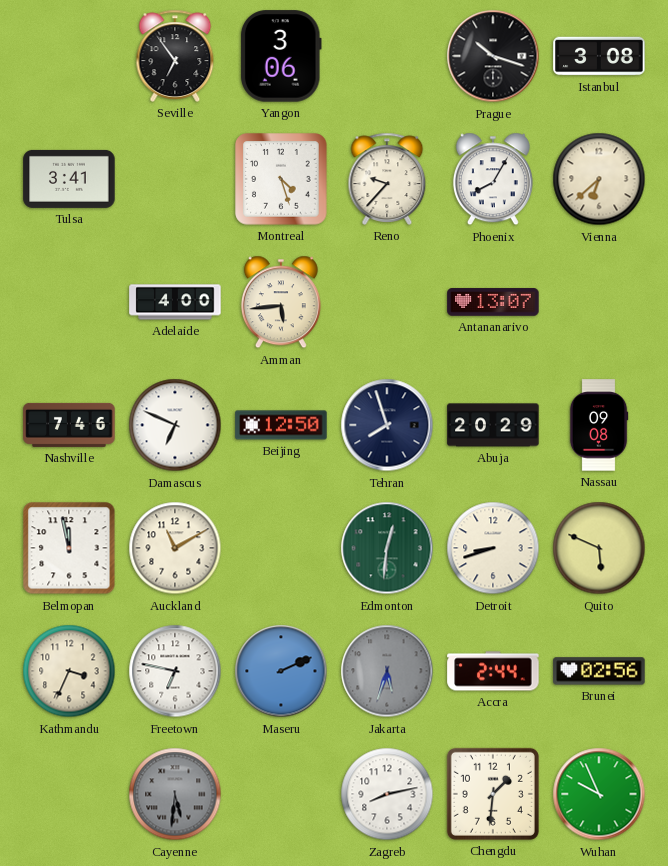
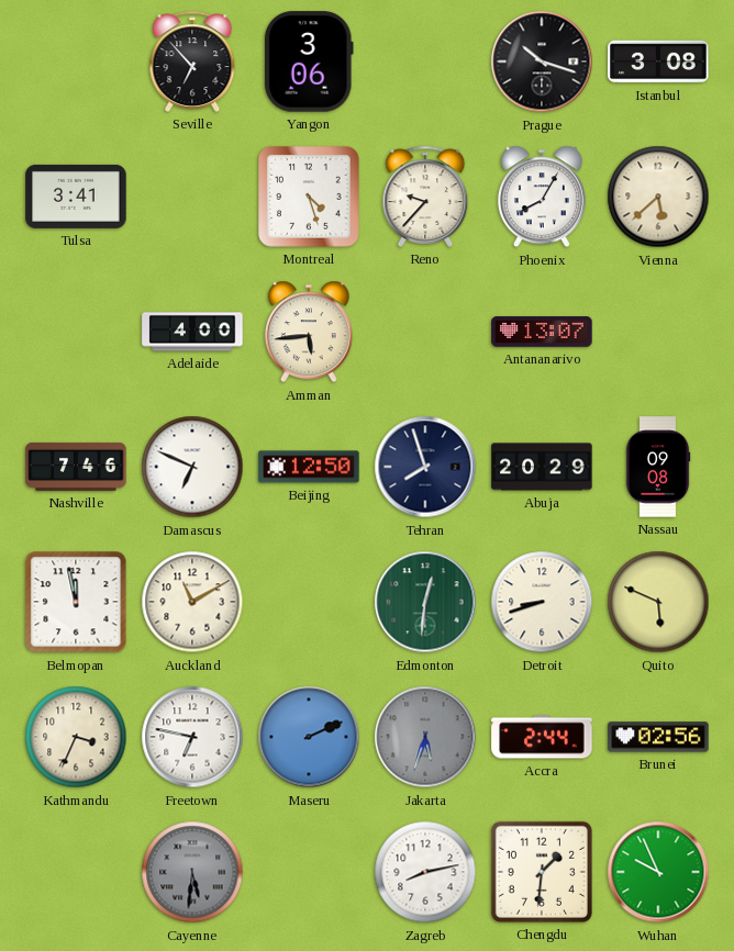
Seville: 6:54 -> 6:53 (192, 61)
Vienna: 6:38 -> 5:38 (658, 197)
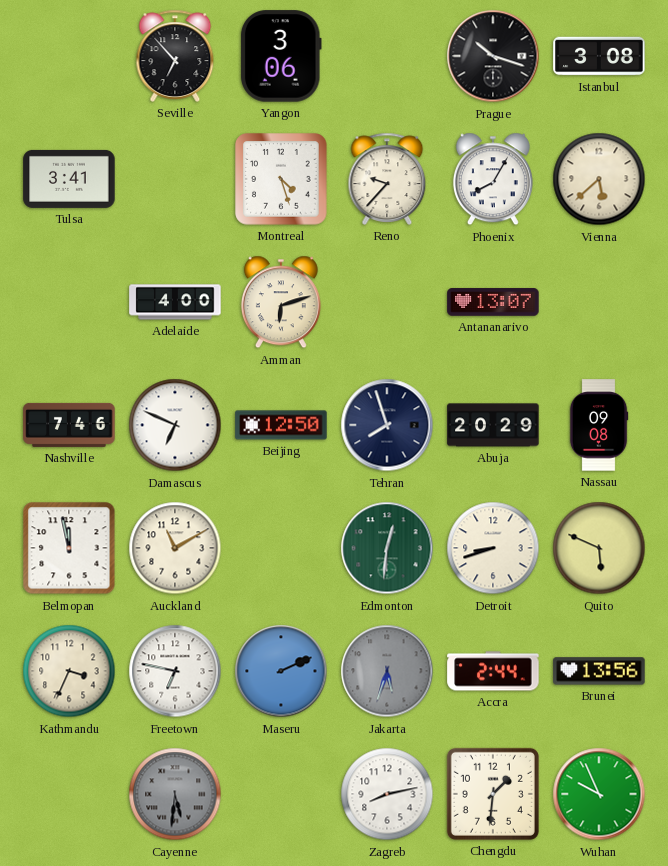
Amman: 5:44 -> 6:12 (281, 302)
Brunei: 02:56 -> 13:56 (599, 671)
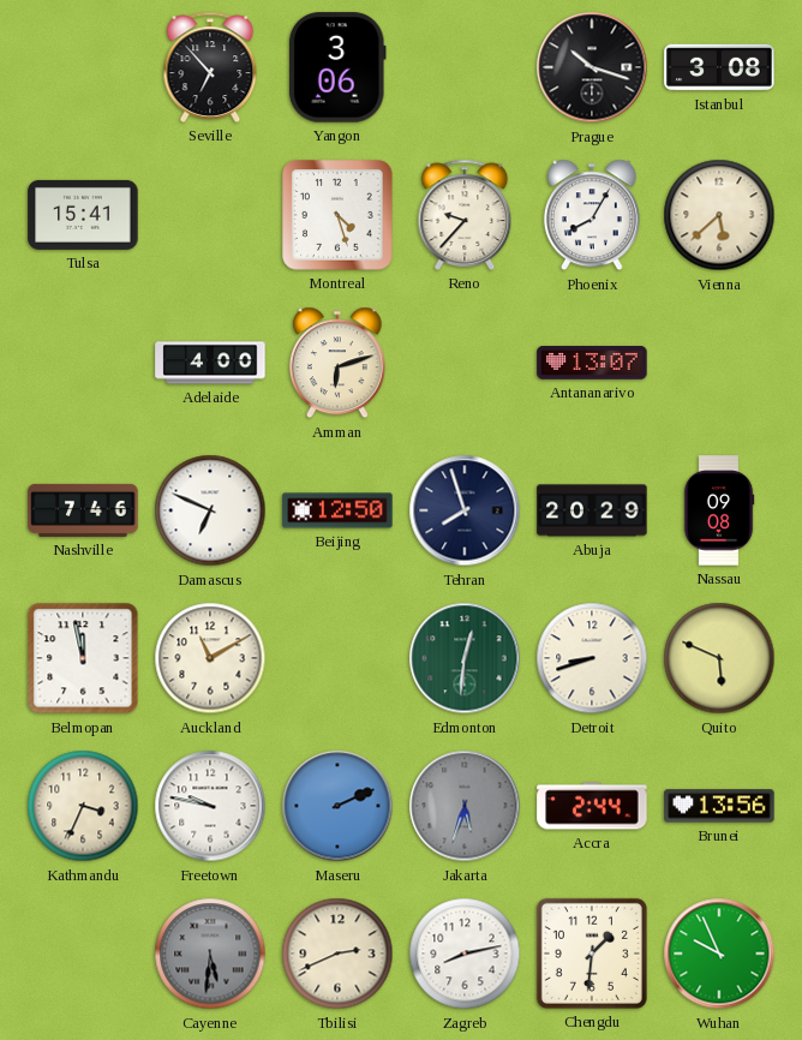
Tulsa: 3:41 -> 15:41 (83, 215)
Freetown: 6:47 -> 9:47 (210, 806)
Tbilisi: none -> 2:41 (337, 954)
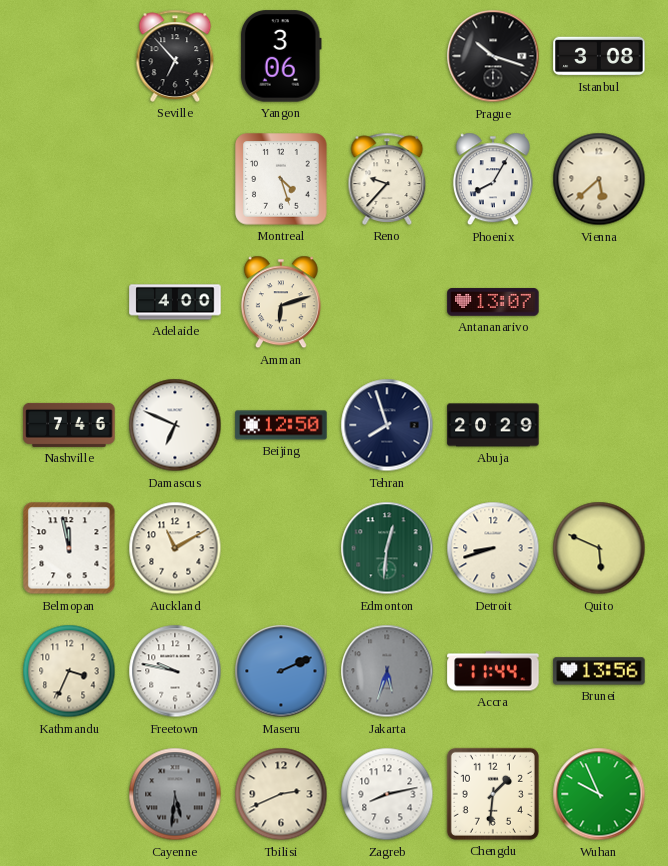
Tulsa: 15:41 -> none (83, 215)
Nassau: 09:08 -> none (719, 510)
Accra: 2:44 -> 11:44 (493, 671)
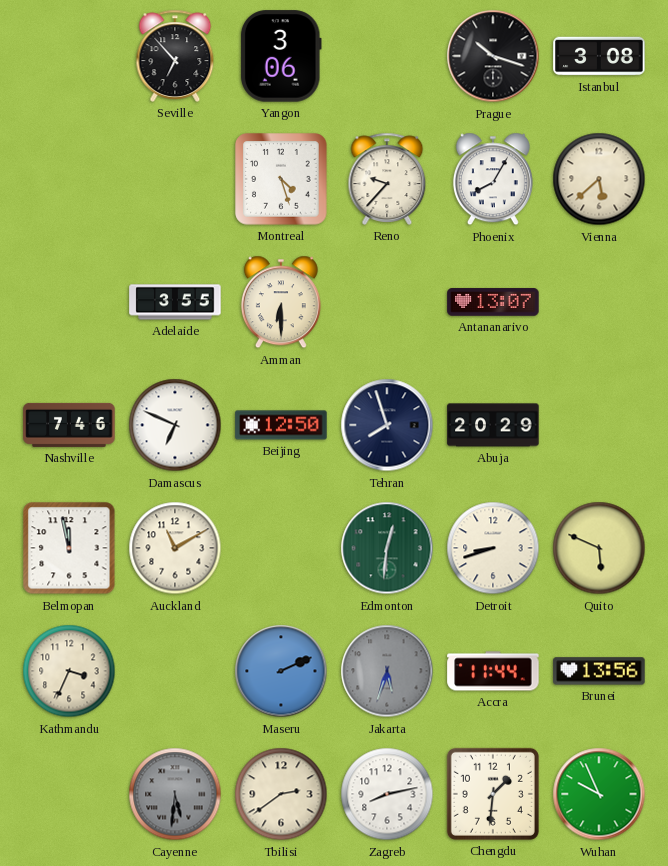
Adelaide: 4:00 -> 3:55 (175, 302)
Amman: 6:12 -> 6:30 (281, 302)
Freetown: 9:47 -> none (175, 671)
Tbilisi: 2:41 -> 2:39 (281, 794)
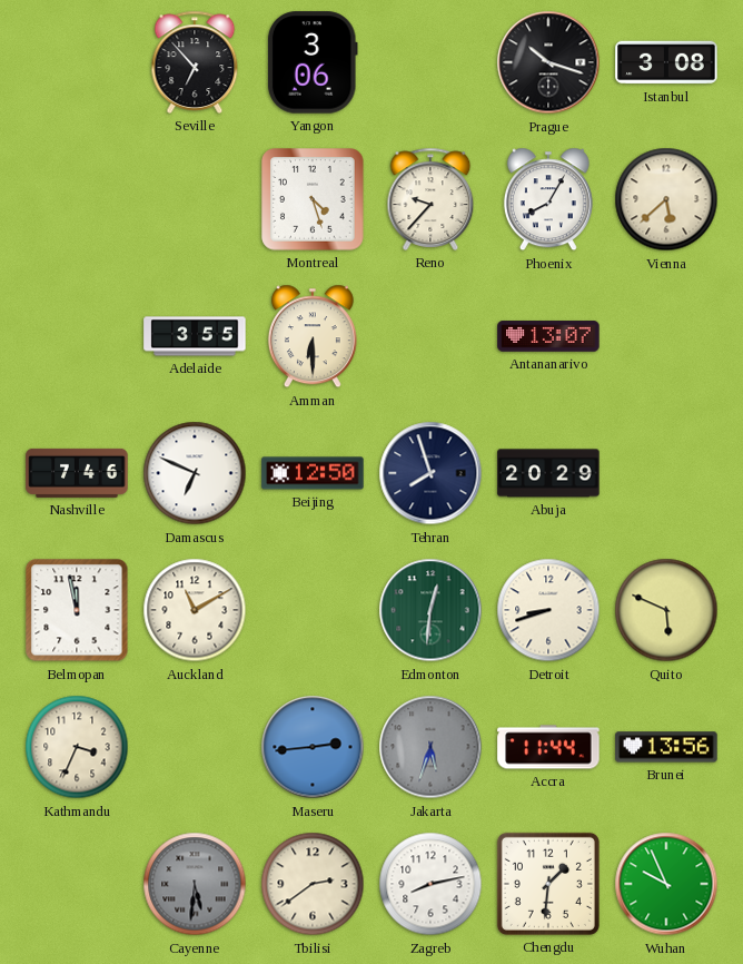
Maseru: 2:11 -> 2:44 (313, 747)
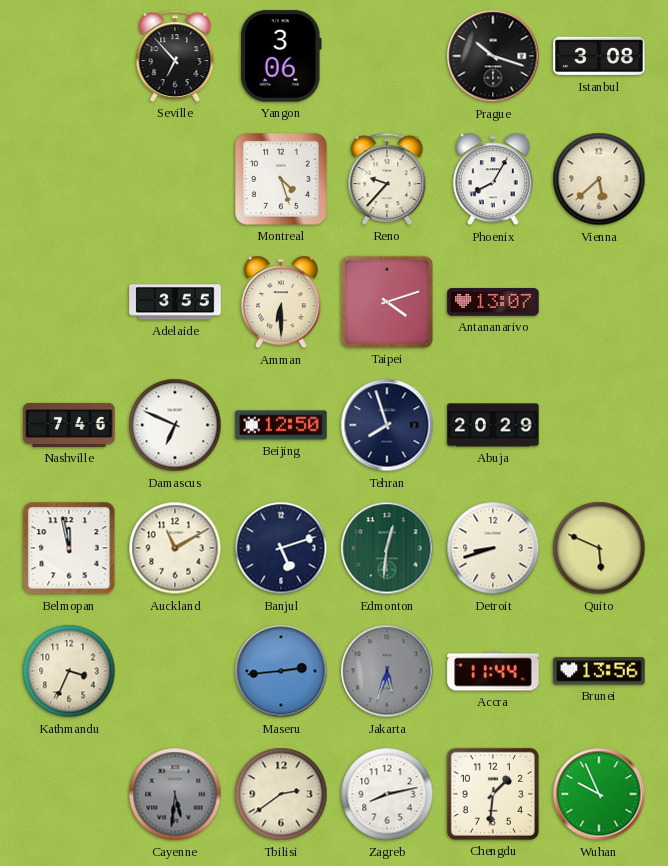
Taipei: none -> 4:12 (387, 302)
Banjul: none -> 5:12 (281, 548)
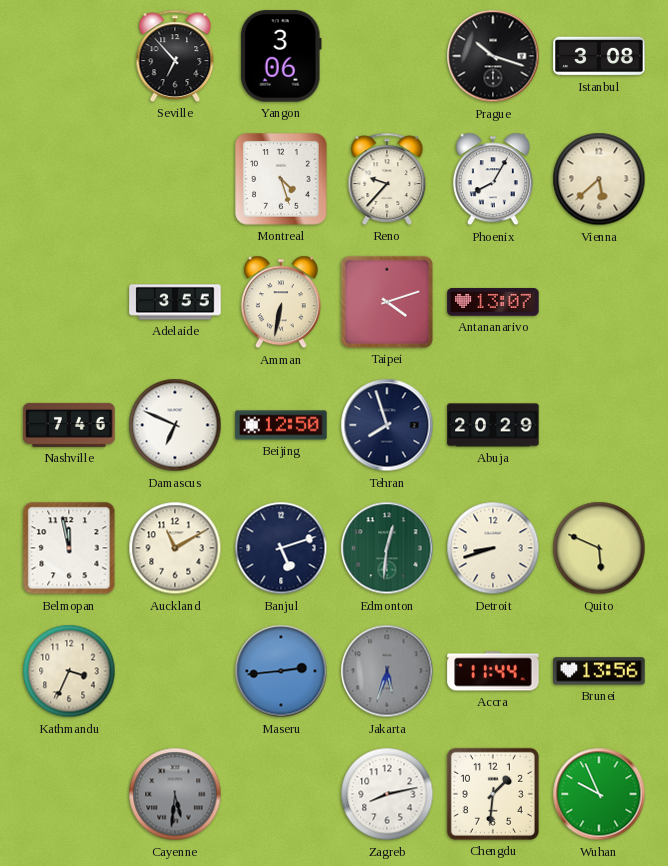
Amman: 6:30 -> 6:32 (281, 302)
Tbilisi: 2:39 -> none (281, 794)
